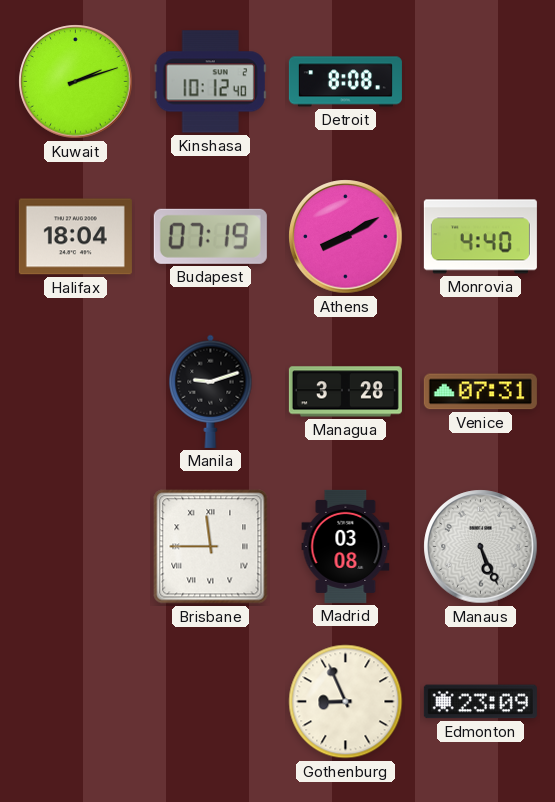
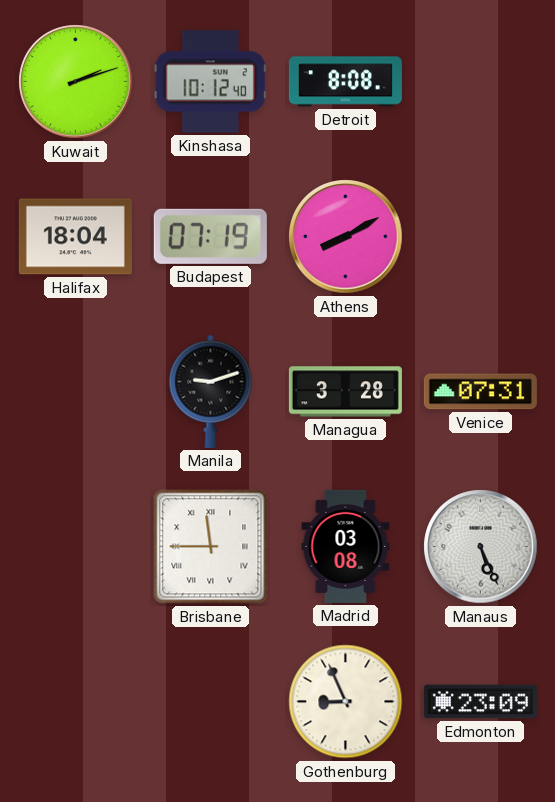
Monrovia: 4:40 -> none (480, 237)
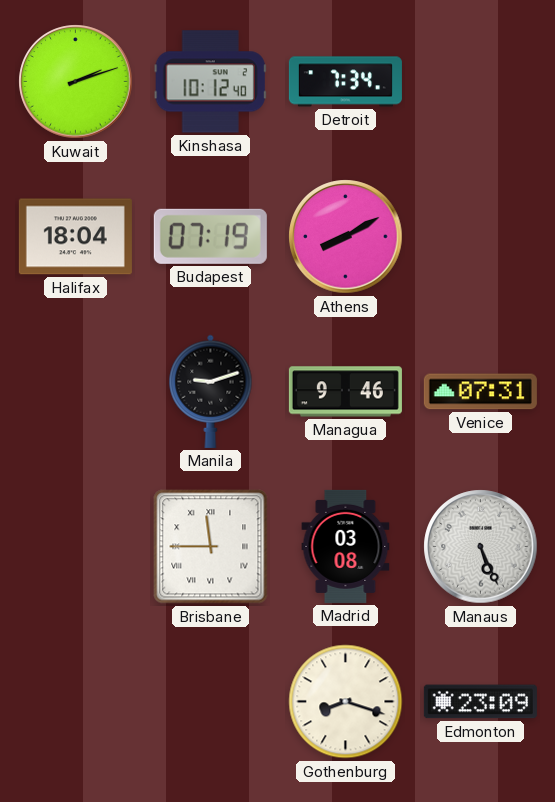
Detroit: 8:08 -> 7:34 (345, 82)
Managua: 3:28 -> 9:46 (345, 392)
Gothenburg: 8:56 -> 8:18 (346, 702)
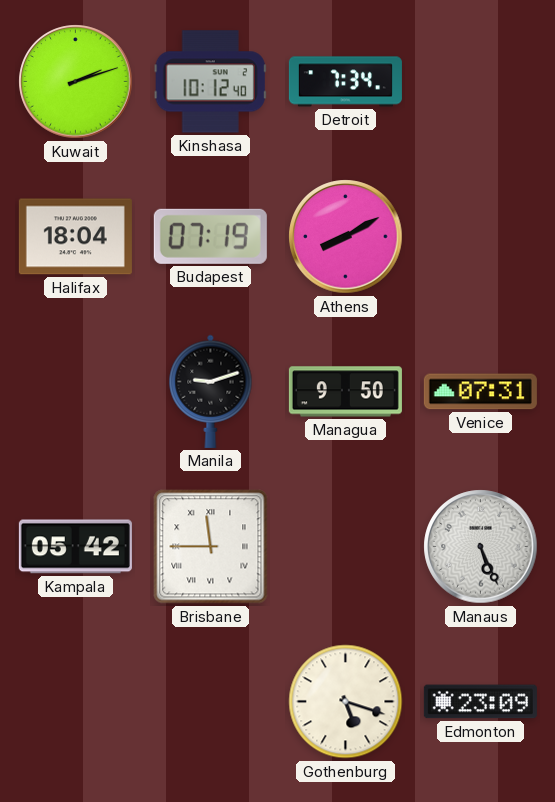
Managua: 9:46 -> 9:50 (345, 392)
Kampala: none -> 05:42 (75, 547)
Madrid: 03:08 -> none (346, 546)
Gothenburg: 8:18 -> 5:18 (346, 702)
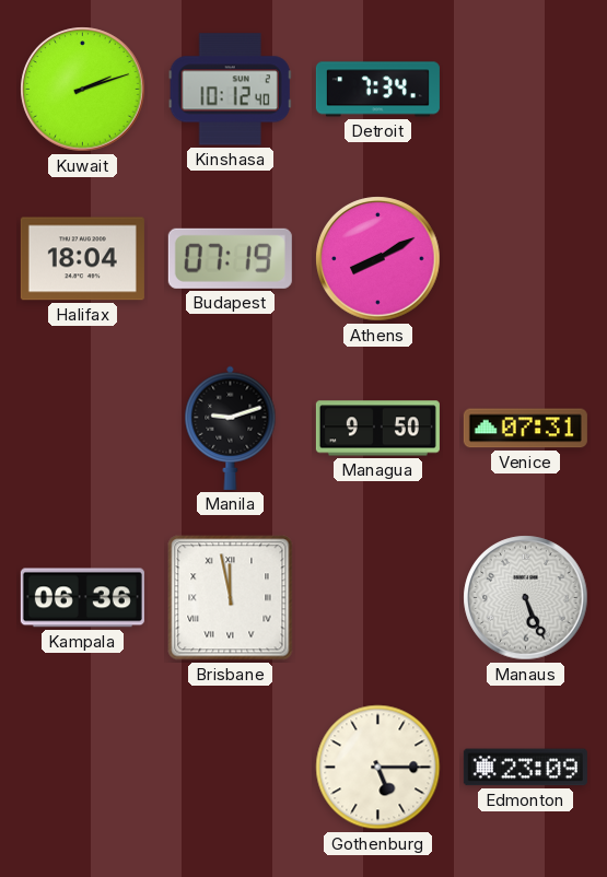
Kampala: 05:42 -> 06:36 (82, 598)
Brisbane: 11:45 -> 11:58 (231, 598)
Gothenburg: 5:18 -> 5:15 (378, 768)
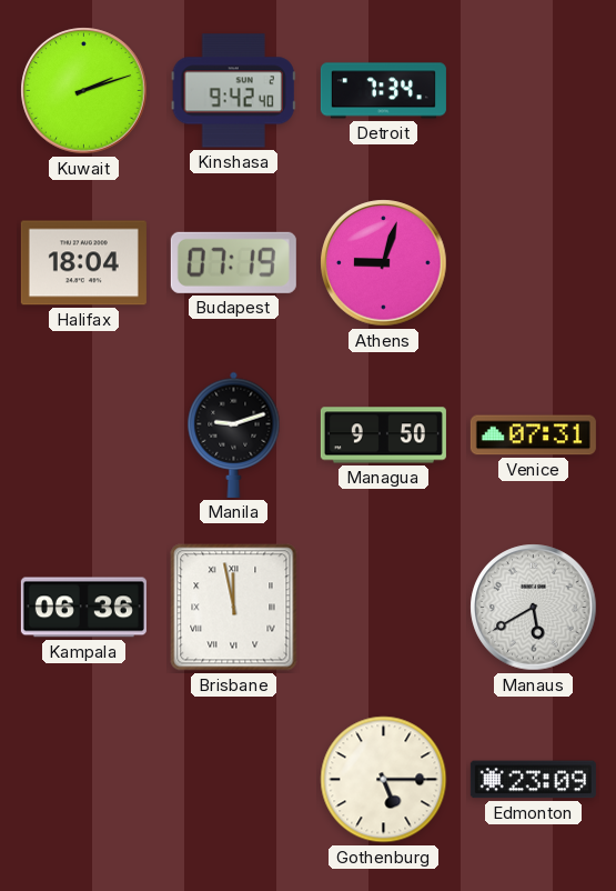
Kinshasa: 10:12 -> 9:42 (233, 91)
Athens: 8:10 -> 9:03 (384, 263)
Manaus: 5:26 -> 5:40 (534, 608)
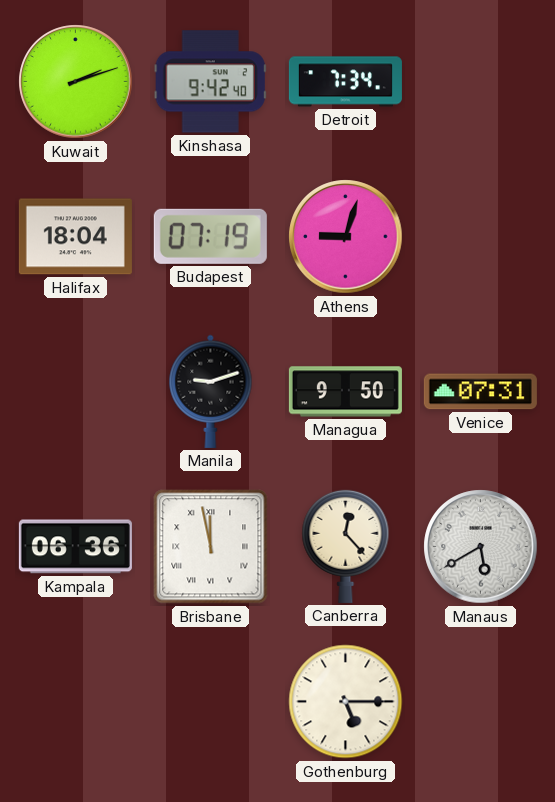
Canberra: none -> 12:23 (346, 546)
Edmonton: 23:09 -> none (533, 780)
